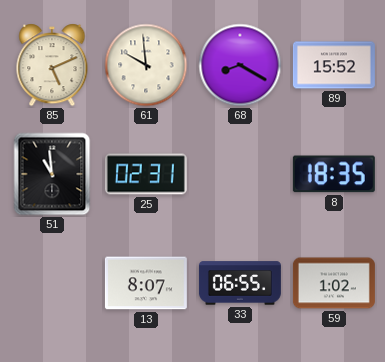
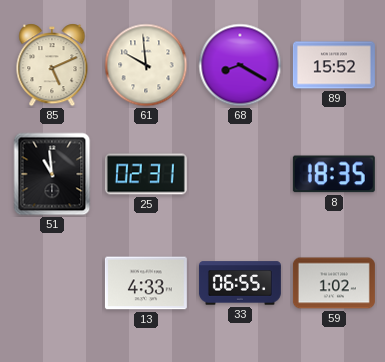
13: 8:07 -> 4:33 (146, 283)
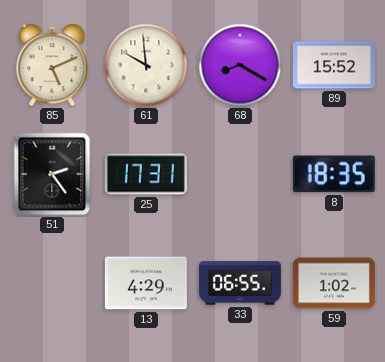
51: 10:59 -> 2:24 (52, 174)
25: 02:31 -> 17:31 (146, 174)
13: 4:33 -> 4:29 (146, 283)
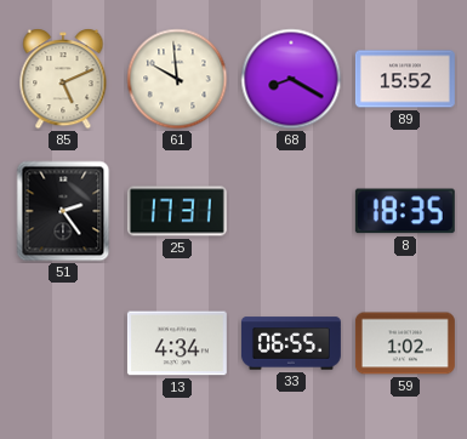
13: 4:29 -> 4:34 (177, 343)
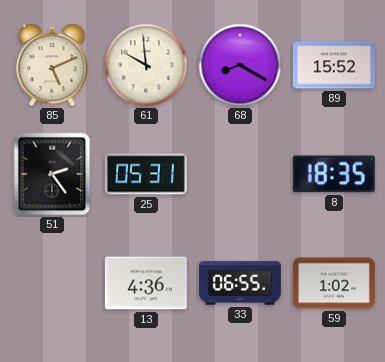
25: 17:31 -> 05:31 (146, 174)
13: 4:34 -> 4:36 (146, 283)
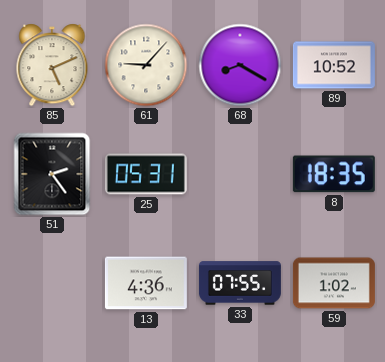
61: 9:59 -> 9:07 (146, 65)
89: 15:52 -> 10:52 (334, 65)
33: 06:55 -> 07:55 (240, 283)
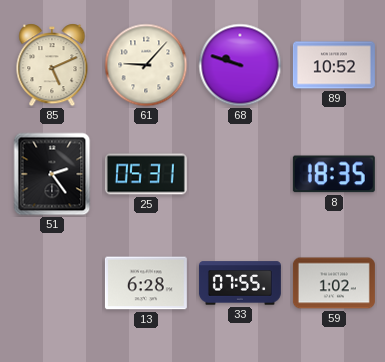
68: 8:20 -> 9:48 (240, 65)
13: 4:36 -> 6:28 (146, 283)
